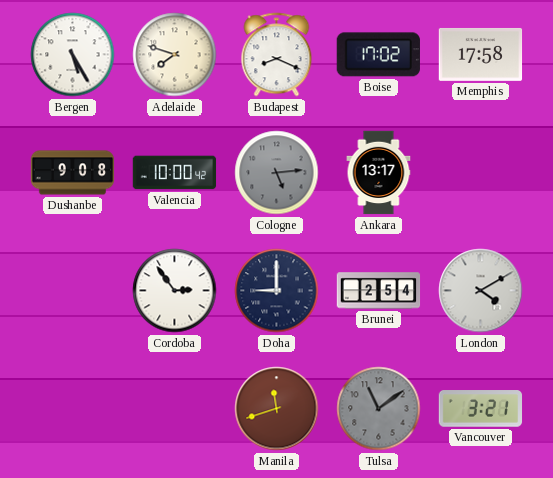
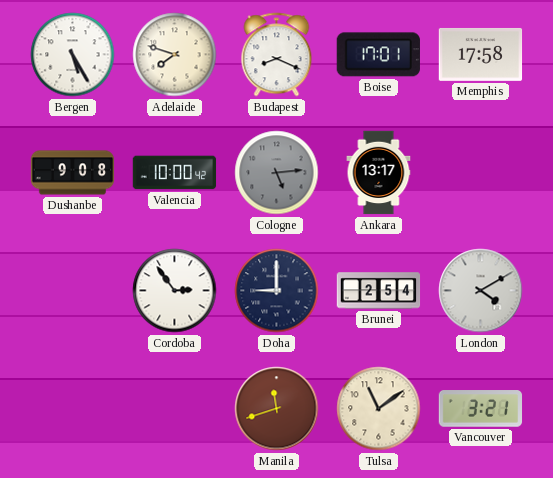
Boise: 17:02 -> 17:01 (378, 55)
Tulsa dial: grey -> cream (379, 409)
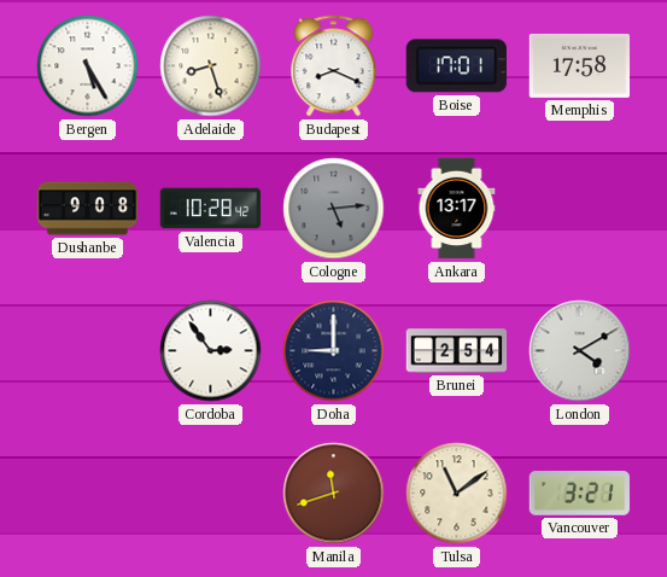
Adelaide: 7:48 -> 8:27 (211, 66)
Valencia: 10:00 -> 10:28 (211, 209)
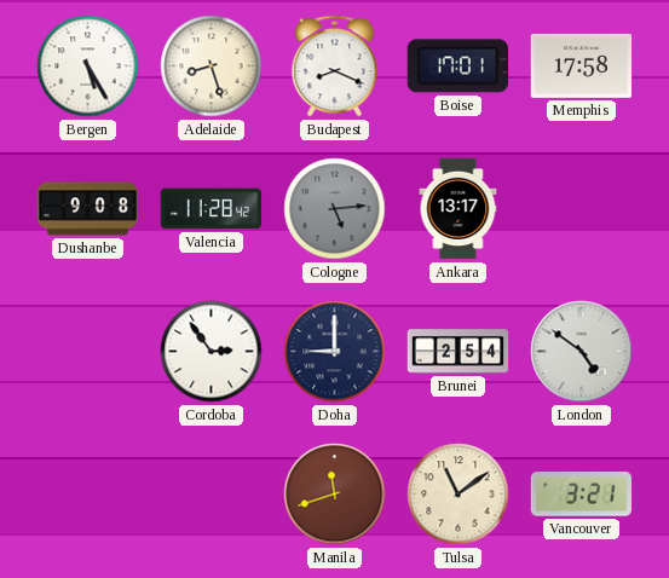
Valencia: 10:28 -> 11:28 (212, 209)
London: 4:10 -> 4:51 (582, 352)
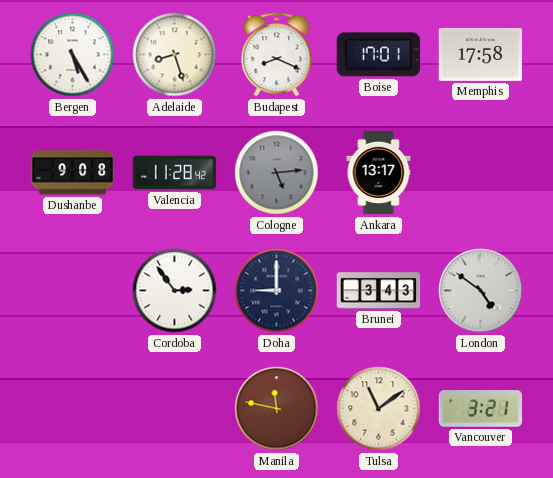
Brunei: 2:54 -> 3:43 (379, 291)
Manila: 11:42 -> 11:47 (277, 409)
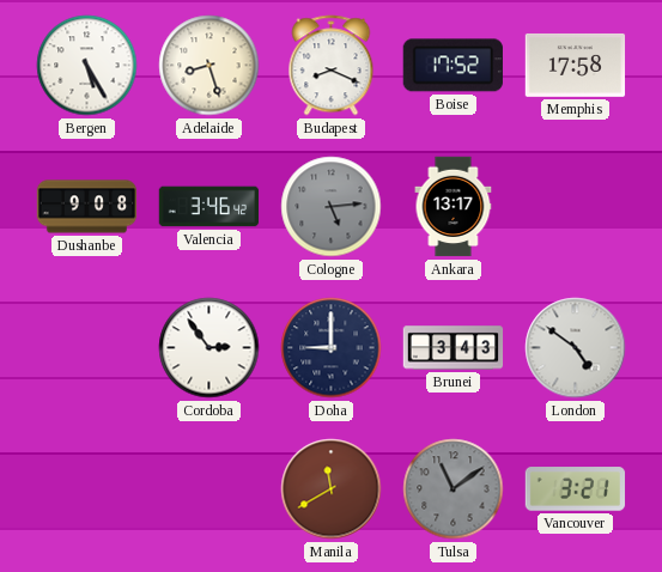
Boise: 17:01 -> 17:52 (453, 66)
Valencia: 11:28 -> 3:46 (209, 207)
Manila: 11:47 -> 11:40 (332, 489)
Tulsa dial: cream -> grey (454, 489)
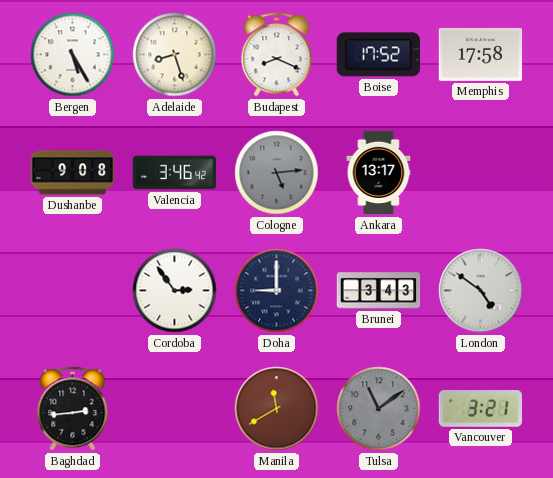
Baghdad: none -> 2:44 (73, 409)
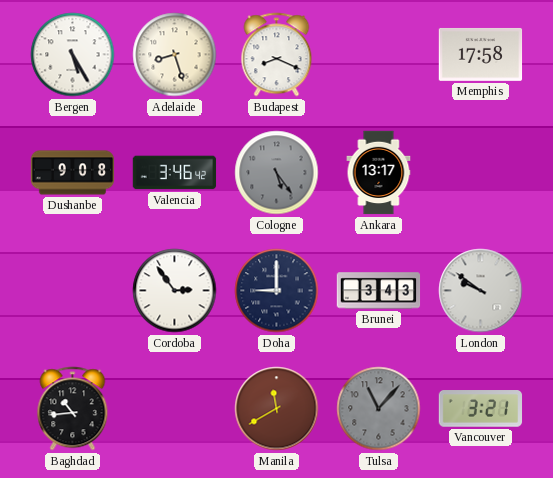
Boise: 17:52 -> none (378, 55)
Cologne: 5:14 -> 5:24 (277, 173)
London: 4:51 -> 9:51 (481, 291)
Baghdad: 2:44 -> 10:44 (73, 409)
Tulsa: 11:09 -> 11:07 (379, 409)
